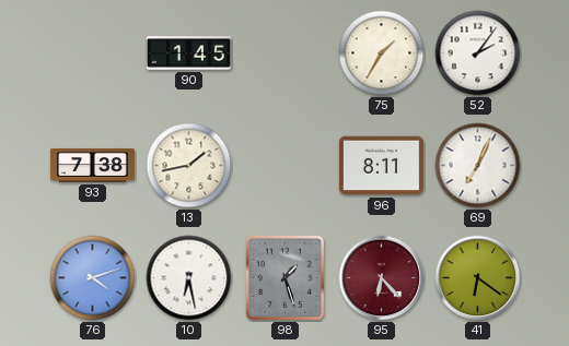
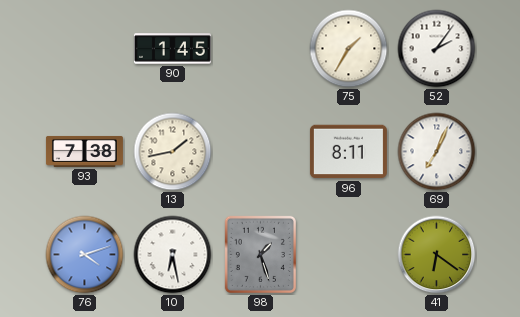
95: 6:23 -> none (382, 278)
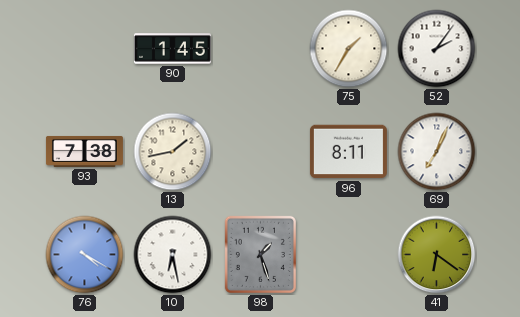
76: 4:12 -> 4:20 (85, 255)
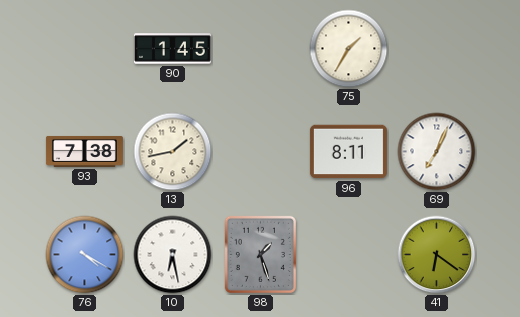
52: 2:06 -> none (437, 49)
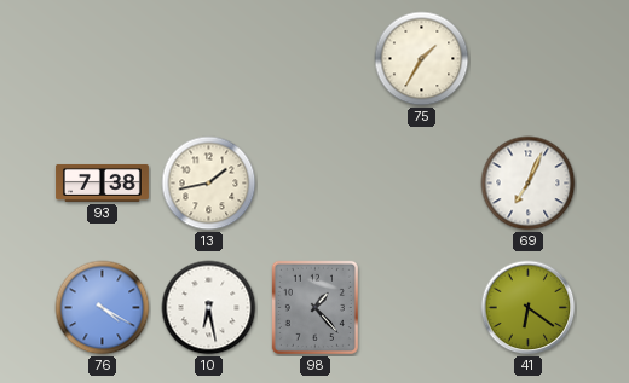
90: 1:45 -> none (172, 49)
96: 8:11 -> none (348, 152)
98: 1:27 -> 1:23 (314, 307)
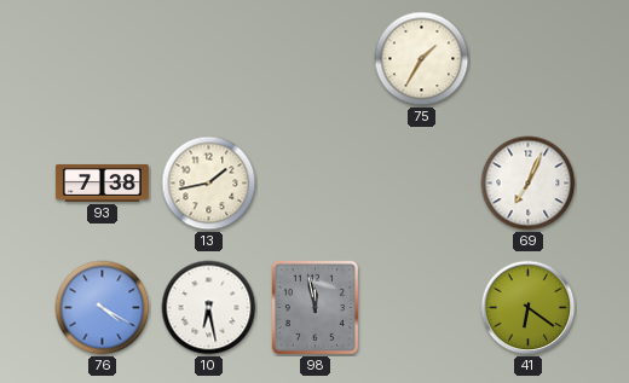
98: 1:23 -> 11:58 (314, 307)
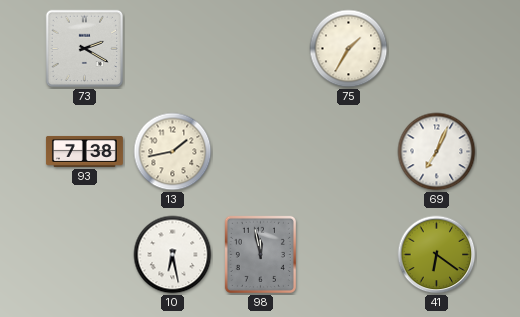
73: none -> 2:20 (85, 49)
76: 4:20 -> none (103, 308)
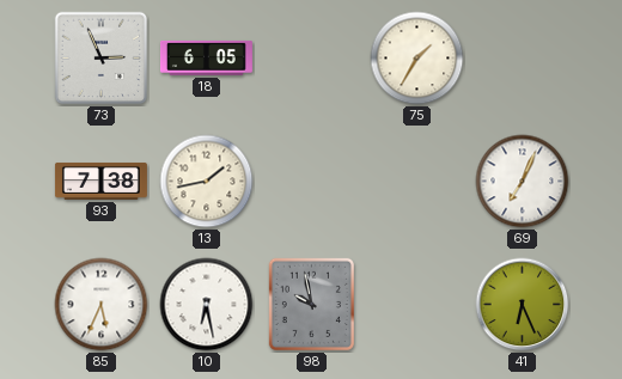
73: 2:20 -> 2:56 (102, 59)
18: none -> 6:05 (206, 57)
85: none -> 5:34 (102, 305)
98: 11:58 -> 9:58 (311, 304)
41: 6:21 -> 6:26 (523, 305)
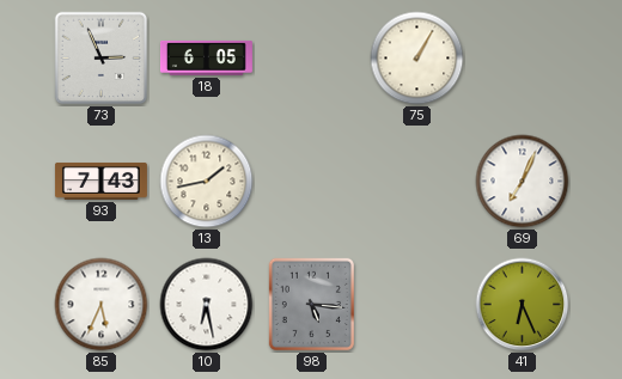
75: 1:35 -> 1:05 (417, 59)
93: 7:38 -> 7:43 (100, 181)
98: 9:58 -> 5:16 (311, 304)
